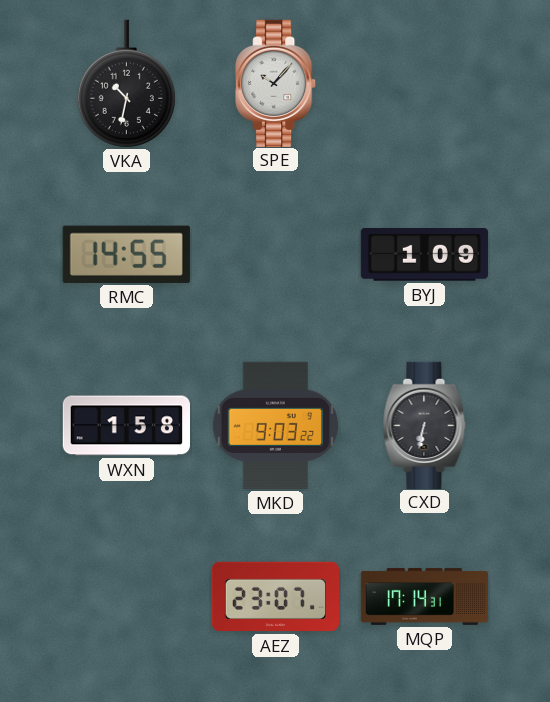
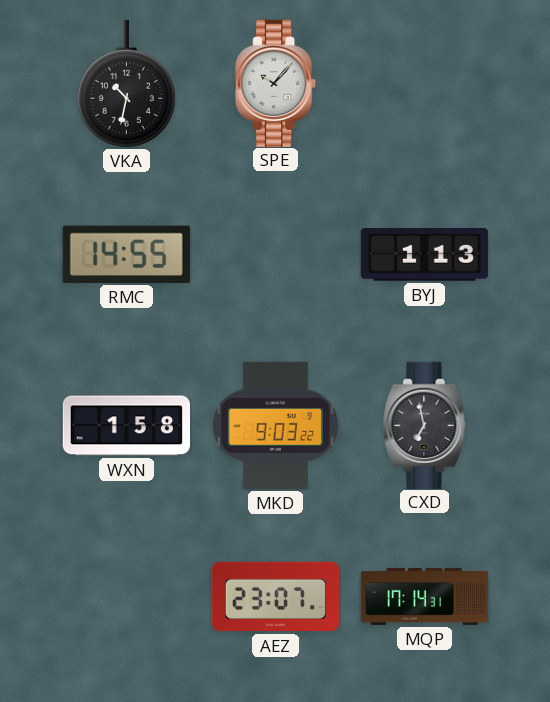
BYJ: 1:09 -> 1:13 (424, 255)
CXD: 6:32 -> 6:58 (425, 425)
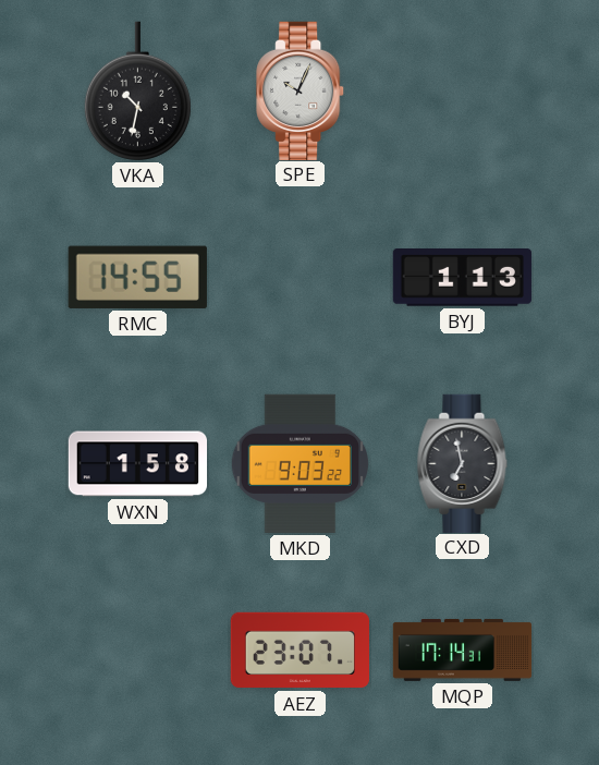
SPE: 10:07 -> 10:04 (301, 90)
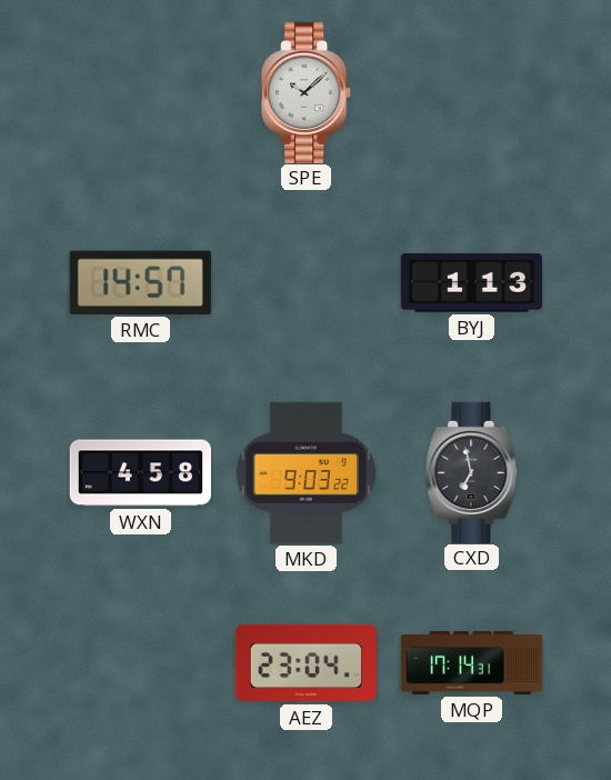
VKA: 10:32 -> none (137, 92)
SPE: 10:04 -> 10:08 (307, 92)
RMC: 14:55 -> 14:57 (140, 282)
WXN: 1:58 -> 4:58 (140, 473)
AEZ: 23:07 -> 23:04 (305, 663)
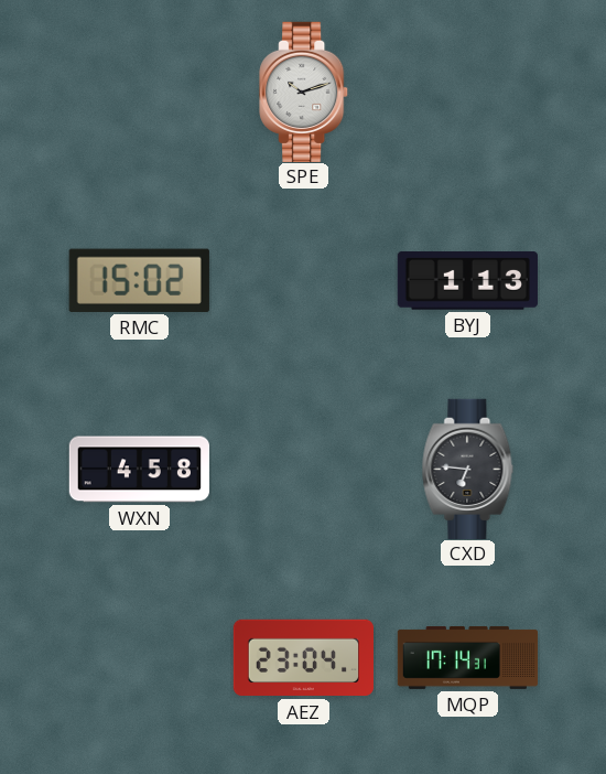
SPE: 10:08 -> 10:12 (304, 92)
RMC: 14:57 -> 15:02 (139, 280)
MKD: 9:03 -> none (307, 472)
CXD: 6:58 -> 6:46 (468, 469)
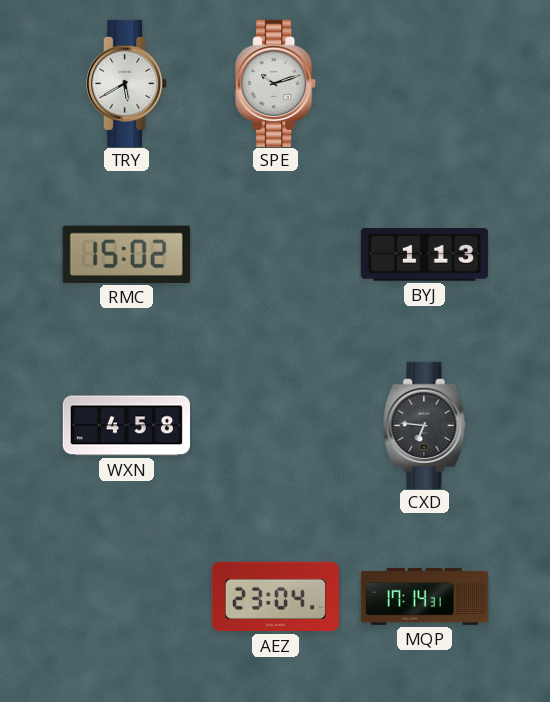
TRY: none -> 5:40 (127, 83)
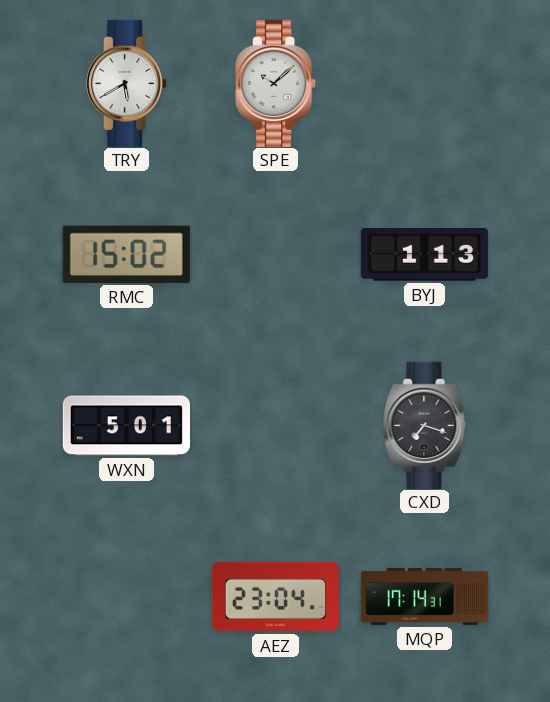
SPE: 10:12 -> 10:08 (276, 83)
WXN: 4:58 -> 5:01 (126, 426)
CXD: 6:46 -> 7:18 (425, 425)
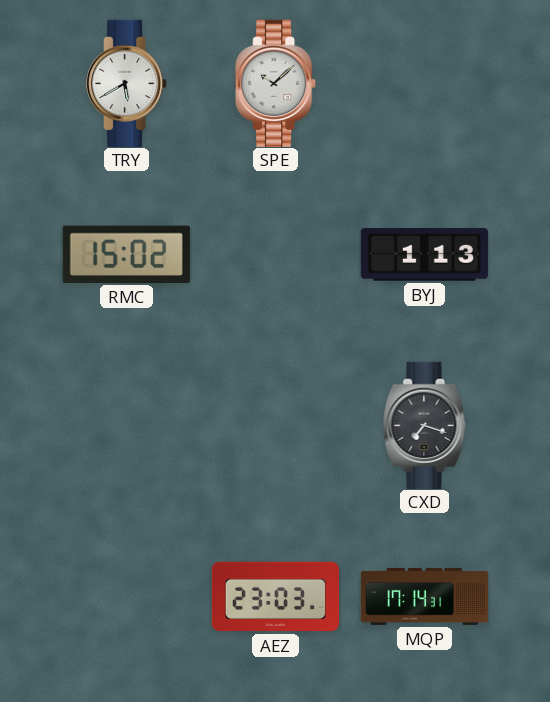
WXN: 5:01 -> none (126, 426)
AEZ: 23:04 -> 23:03 (275, 597)
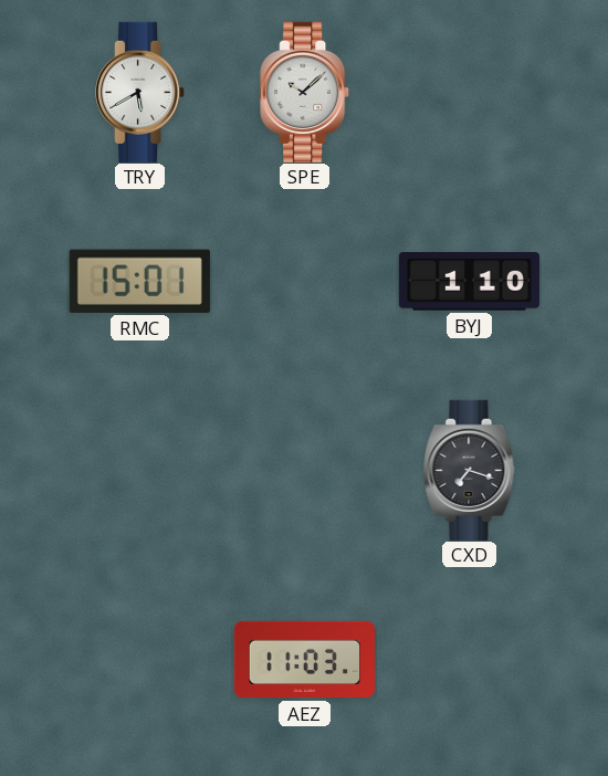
RMC: 15:02 -> 15:01 (139, 281)
BYJ: 1:13 -> 1:10 (469, 282)
AEZ: 23:03 -> 11:03 (304, 660)
MQP: 17:14 -> none (425, 596)
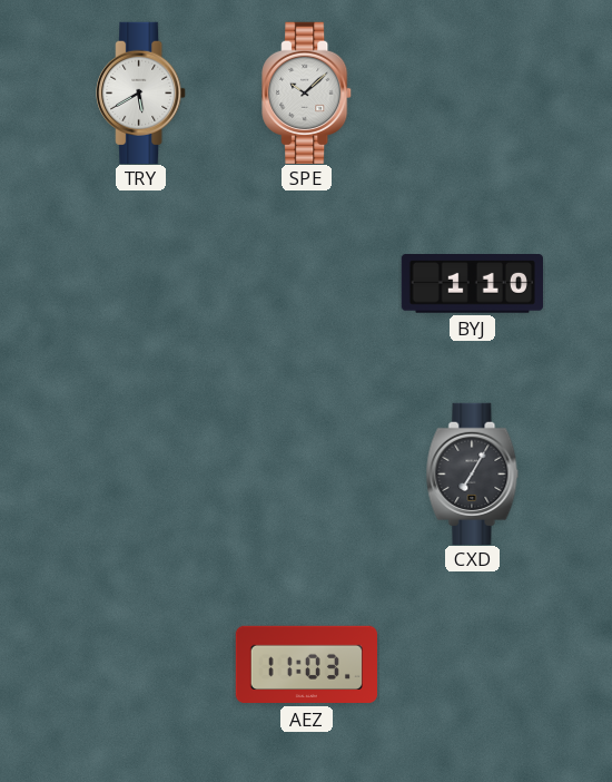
RMC: 15:01 -> none (139, 281)
CXD: 7:18 -> 7:05 (473, 473)
